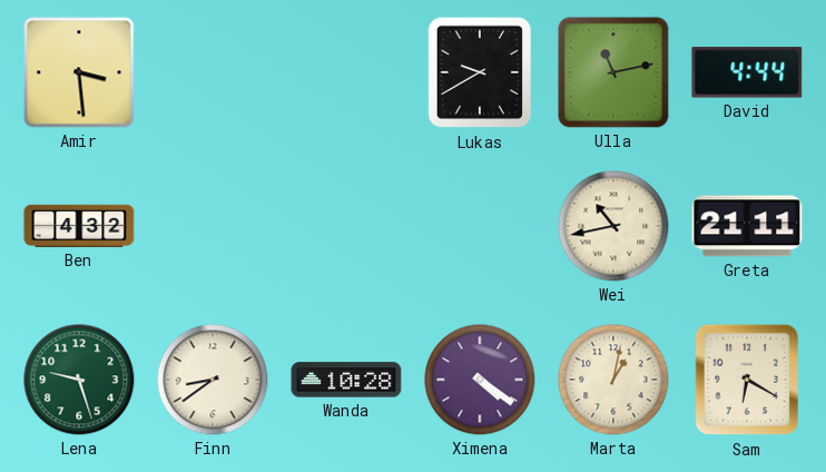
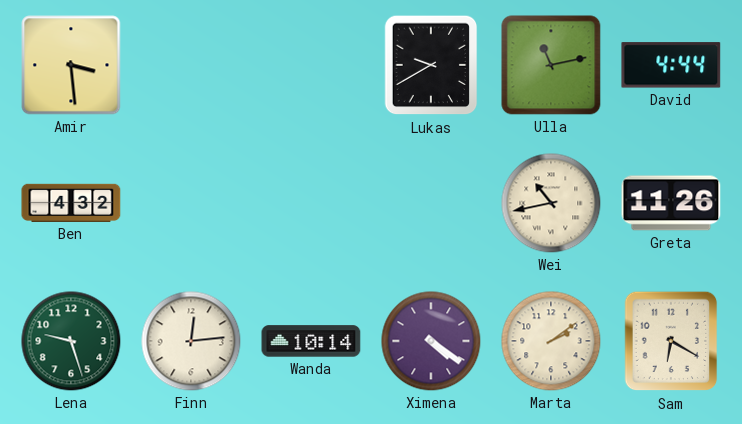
Greta: 21:11 -> 11:26 (671, 203)
Finn: 8:39 -> 12:14 (191, 341)
Wanda: 10:28 -> 10:14 (311, 341)
Marta: 1:02 -> 2:09 (551, 341)
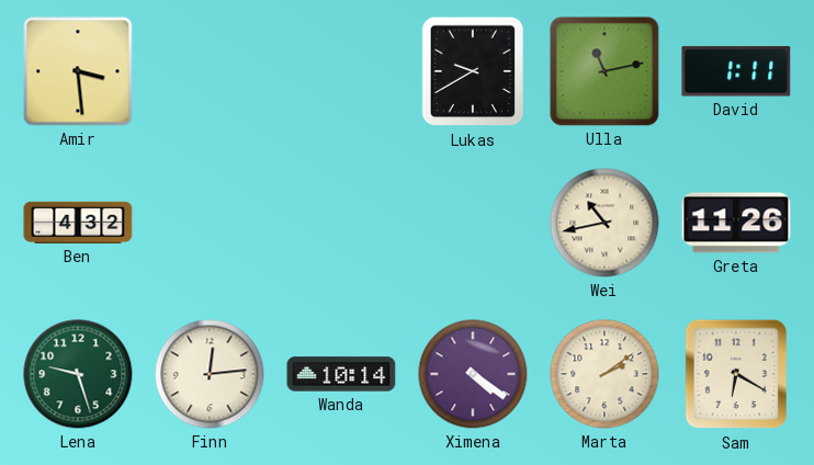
David: 4:44 -> 1:11 (736, 71)
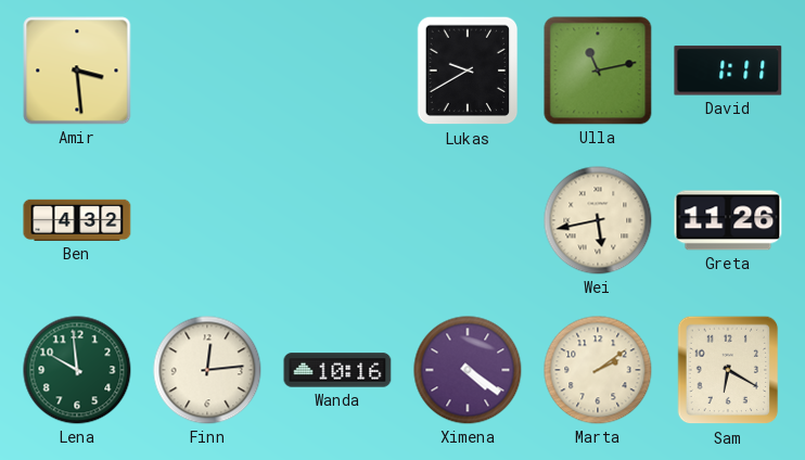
Wei: 10:43 -> 5:43 (598, 220)
Lena: 9:27 -> 9:59 (77, 370)
Wanda: 10:14 -> 10:16 (337, 370)
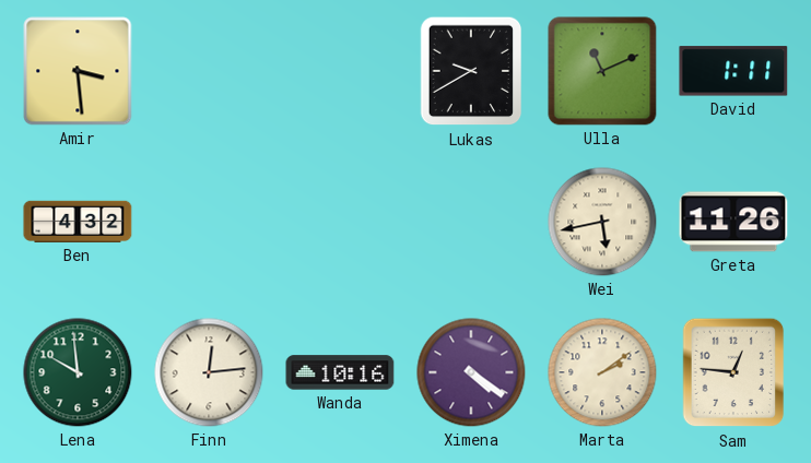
Ulla: 11:13 -> 11:11 (602, 71)
Sam: 6:20 -> 12:46 (733, 372)
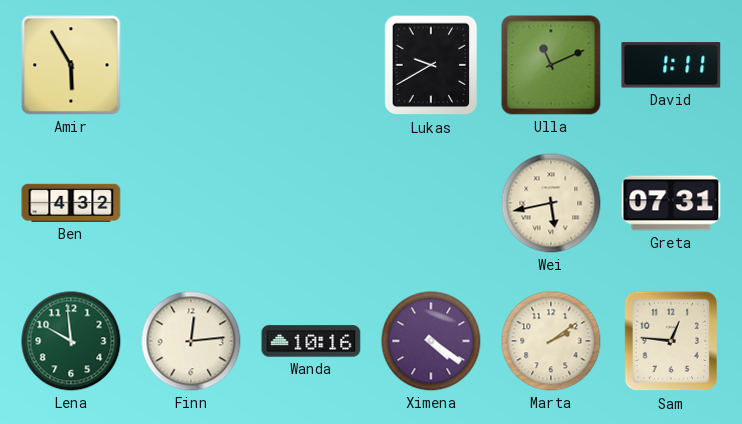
Amir: 3:29 -> 5:55 (71, 65)
Greta: 11:26 -> 07:31 (671, 203)
